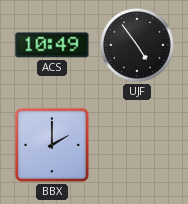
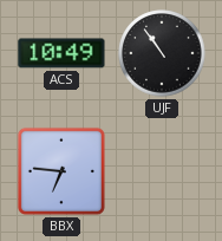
UJF: 4:54 -> 10:54 (162, 53)
BBX: 2:00 -> 6:46 (61, 171)
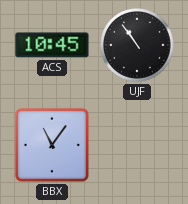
ACS: 10:49 -> 10:45 (52, 45)
BBX: 6:46 -> 11:06 (52, 145)
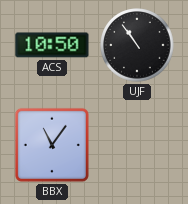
ACS: 10:45 -> 10:50 (52, 45)
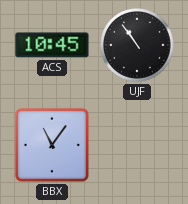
ACS: 10:50 -> 10:45 (52, 45)
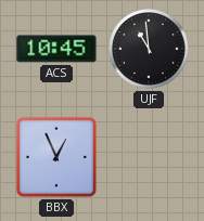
UJF: 10:54 -> 10:59 (149, 49)
BBX: 11:06 -> 12:56 (56, 157)
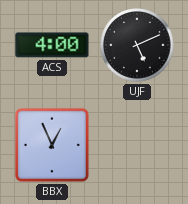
ACS: 10:45 -> 4:00 (52, 45)
UJF: 10:59 -> 5:11 (137, 45)
